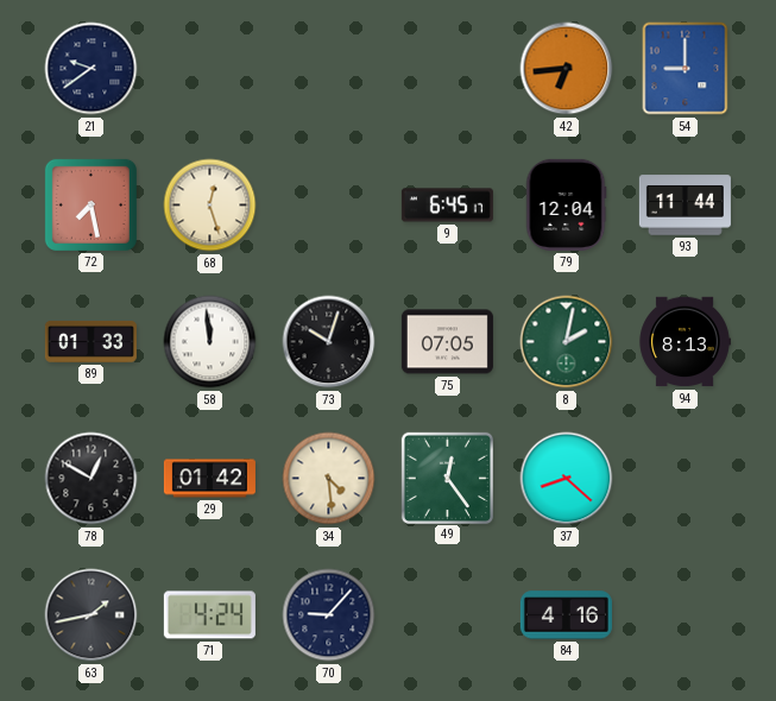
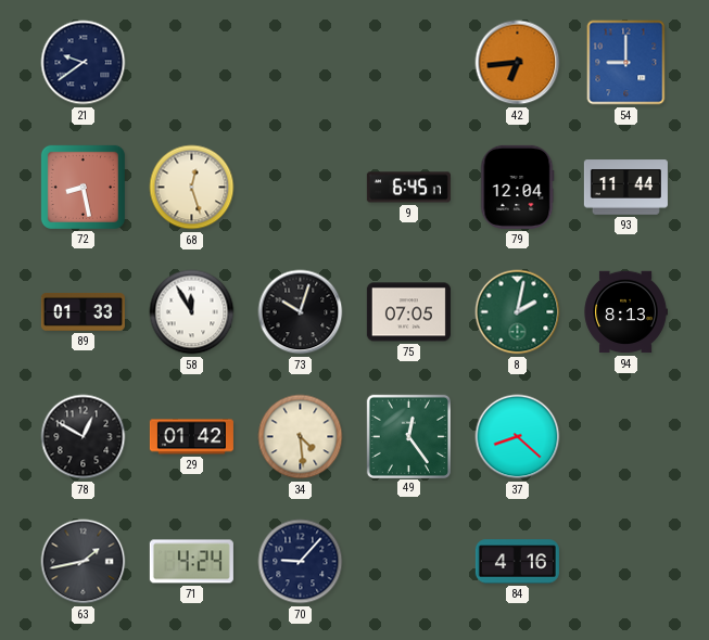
72: 7:28 -> 8:28 (83, 187)
58: 11:59 -> 11:55 (192, 312)
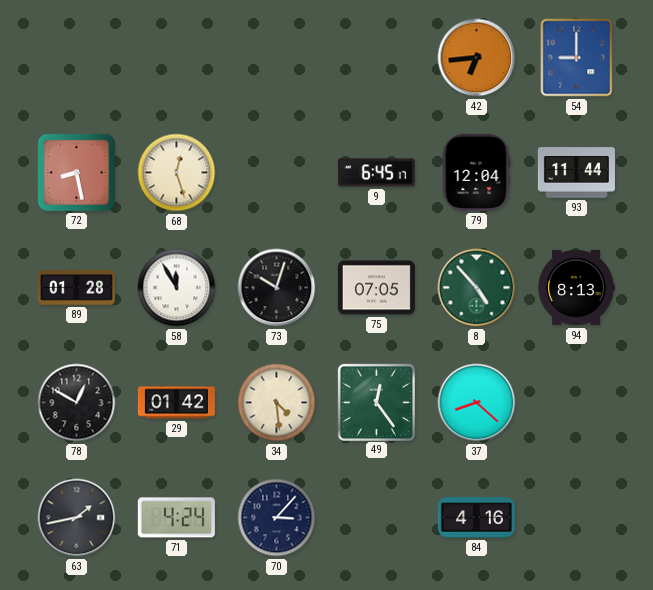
21: 9:39 -> none (84, 63)
89: 01:33 -> 01:28 (76, 287)
8: 2:02 -> 4:53 (477, 288)
70: 9:07 -> 3:07 (277, 518)
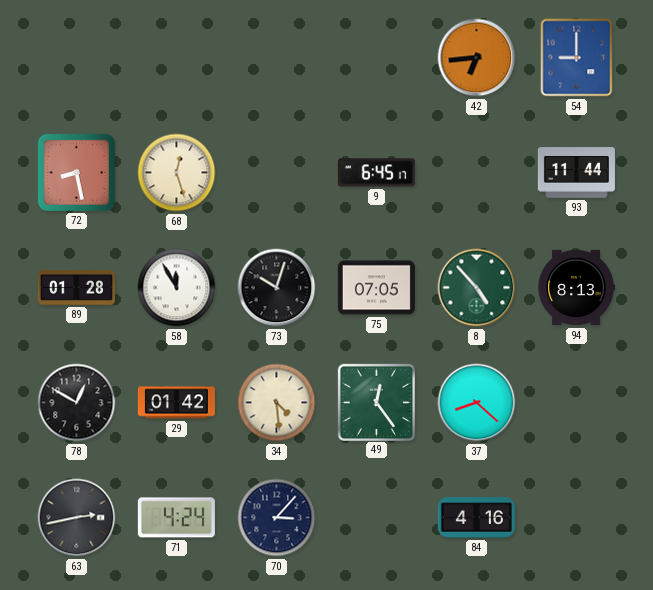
79: 12:04 -> none (476, 172)
63: 1:43 -> 2:43 (77, 518)
